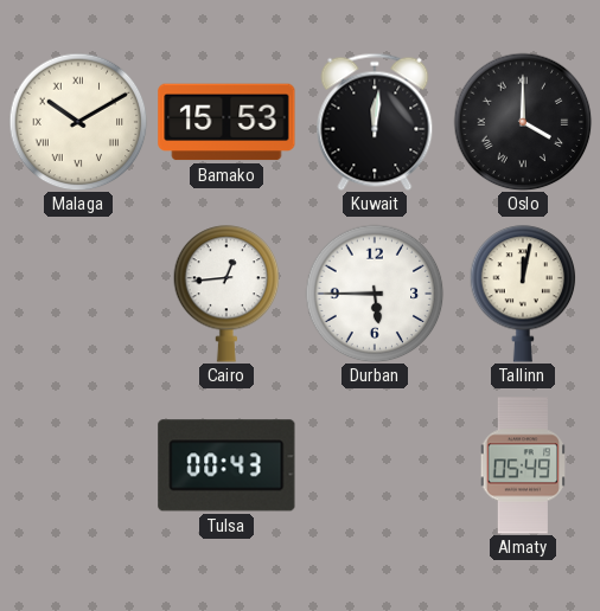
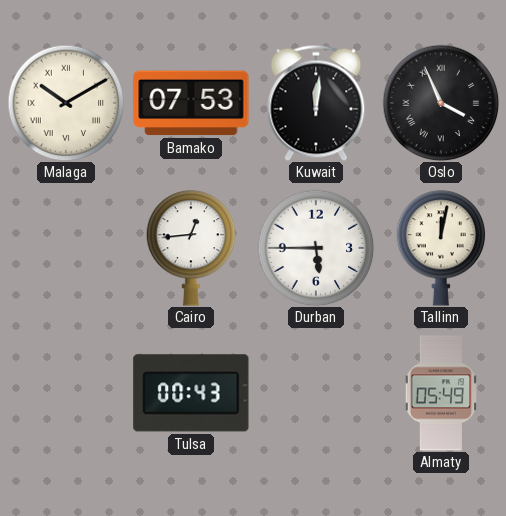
Bamako: 15:53 -> 07:53 (191, 103)
Oslo: 4:00 -> 3:56 (441, 103)
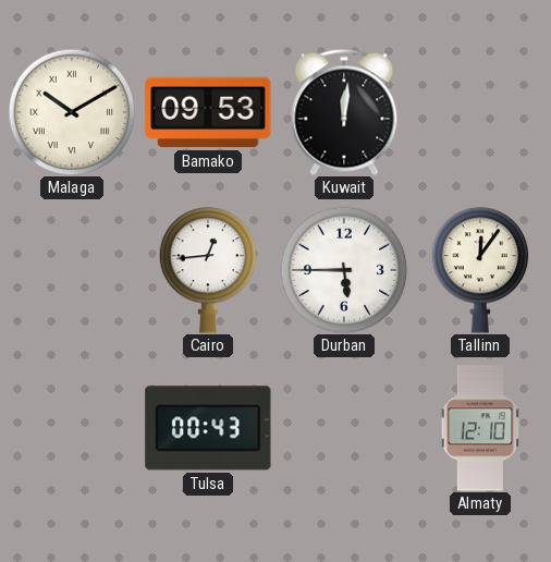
Bamako: 07:53 -> 09:53 (208, 112)
Oslo: 3:56 -> none (441, 103)
Tallinn: 12:02 -> 12:06 (480, 270)
Almaty: 05:49 -> 12:10 (480, 428)
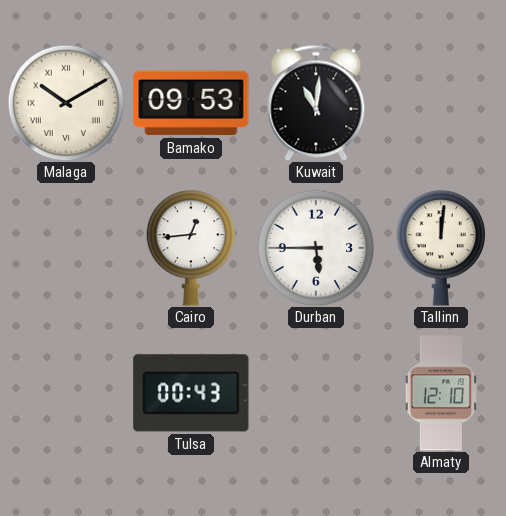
Kuwait: 12:01 -> 11:01 (316, 103)
Tallinn: 12:06 -> 12:01 (441, 248)
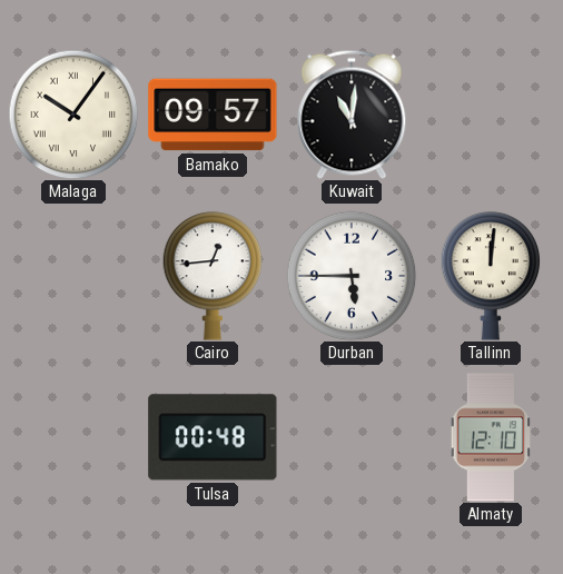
Malaga: 10:10 -> 10:06 (73, 115)
Bamako: 09:53 -> 09:57 (213, 115)
Tulsa: 00:43 -> 00:48 (213, 437)
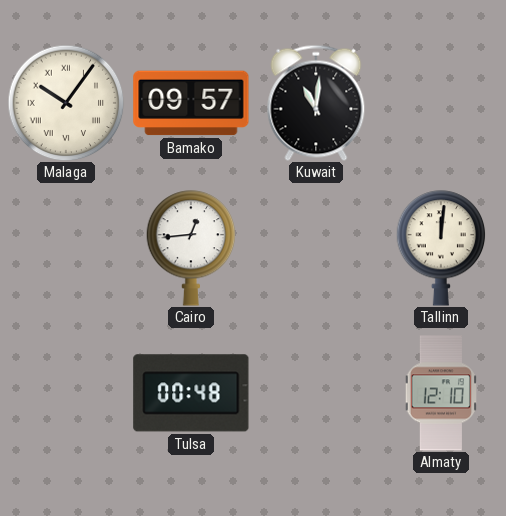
Durban: 5:45 -> none (352, 276)
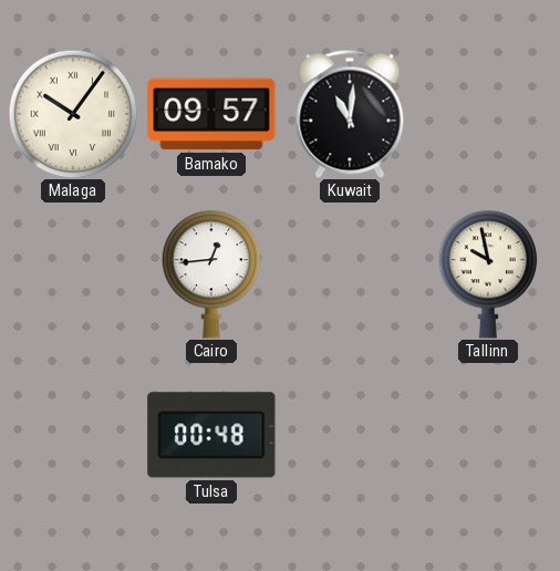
Tallinn: 12:01 -> 9:58 (488, 274)
Almaty: 12:10 -> none (441, 393)
